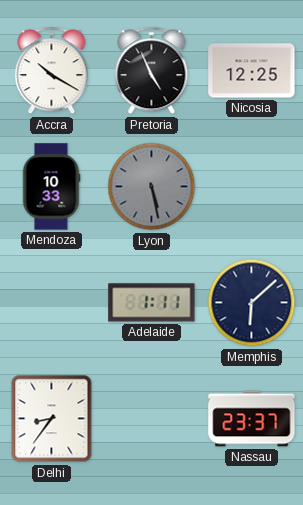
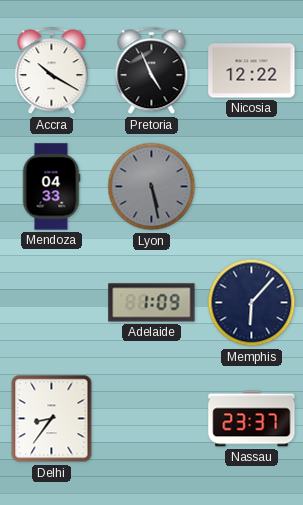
Nicosia: 12:25 -> 12:22 (252, 71)
Mendoza: 10:33 -> 04:33 (51, 187)
Adelaide: 1:11 -> 1:09 (152, 303)
Memphis: 6:08 -> 6:07 (252, 303)
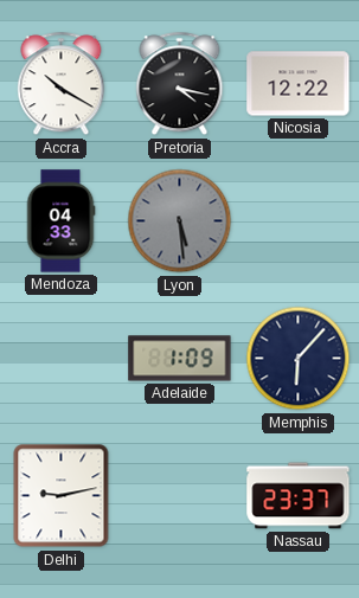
Pretoria: 4:56 -> 4:17 (180, 84)
Lyon: 5:28 -> 5:29 (180, 221)
Delhi: 8:36 -> 9:13 (62, 496)
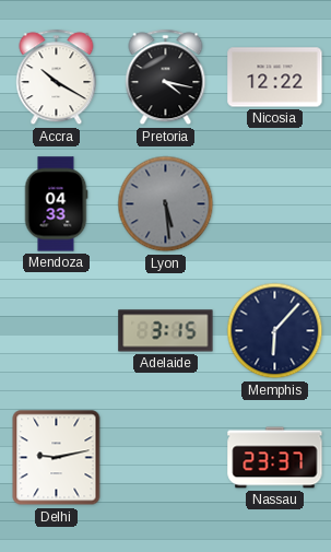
Adelaide: 1:09 -> 3:15 (166, 331)
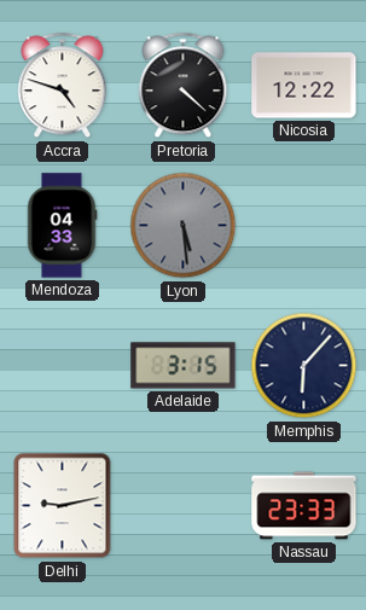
Accra: 10:20 -> 4:48 (63, 86)
Pretoria: 4:17 -> 4:22 (184, 86)
Nassau: 23:37 -> 23:33 (304, 506)
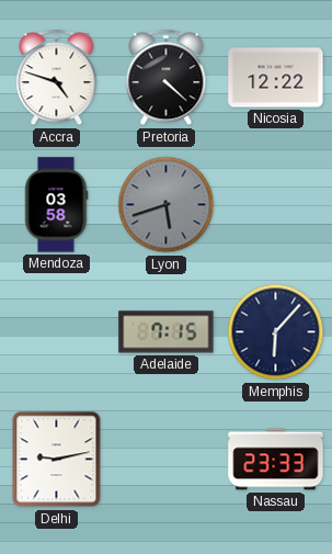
Mendoza: 04:33 -> 03:58 (56, 205)
Lyon: 5:29 -> 5:42 (167, 205)
Adelaide: 3:15 -> 7:15 (167, 332)
